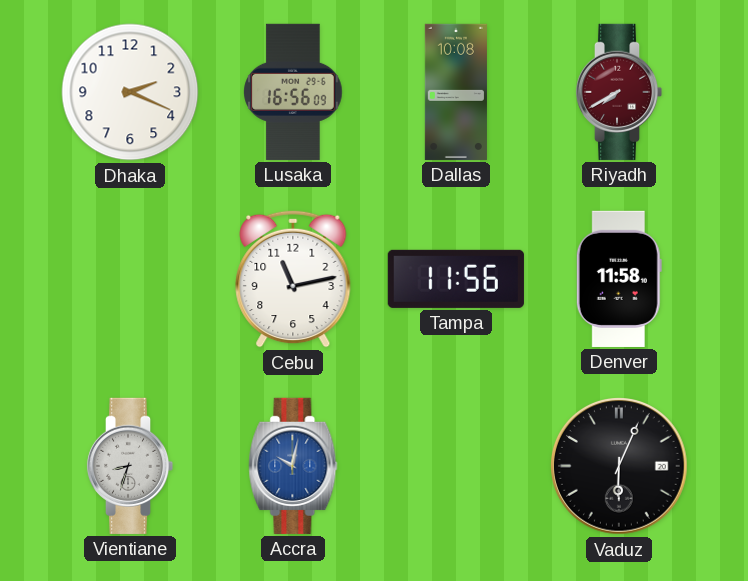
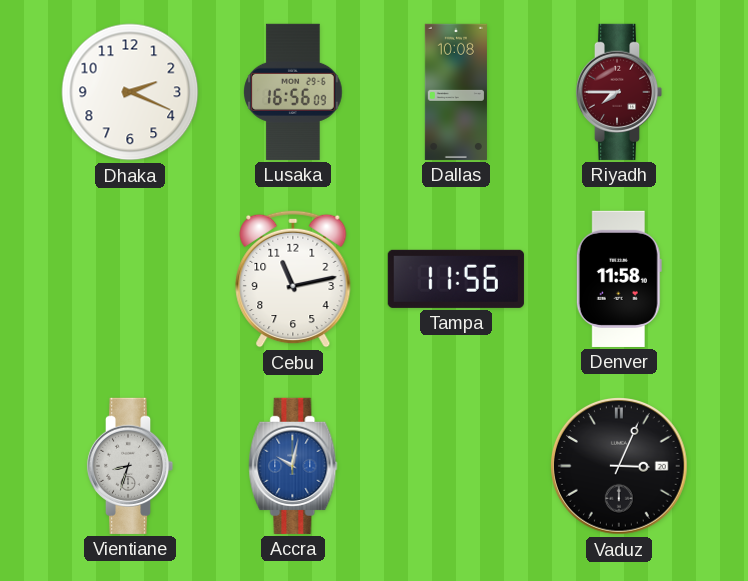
Riyadh: 7:40 -> 7:45 (619, 92)
Vaduz: 6:04 -> 3:04 (620, 467)
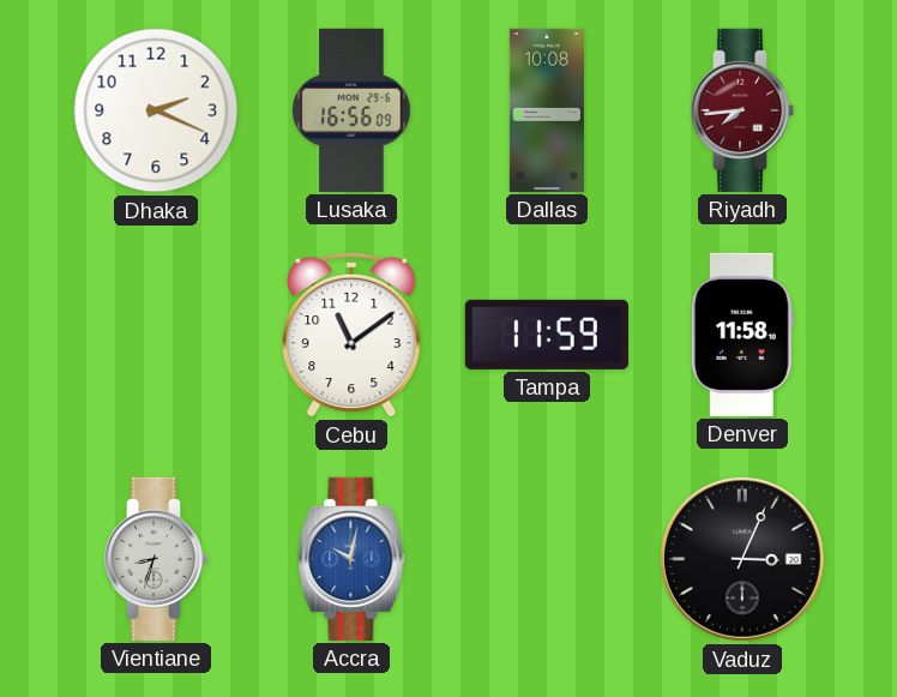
Riyadh: 7:45 -> 7:44 (742, 110)
Cebu: 11:13 -> 11:09 (351, 335)
Tampa: 11:56 -> 11:59 (547, 335)
